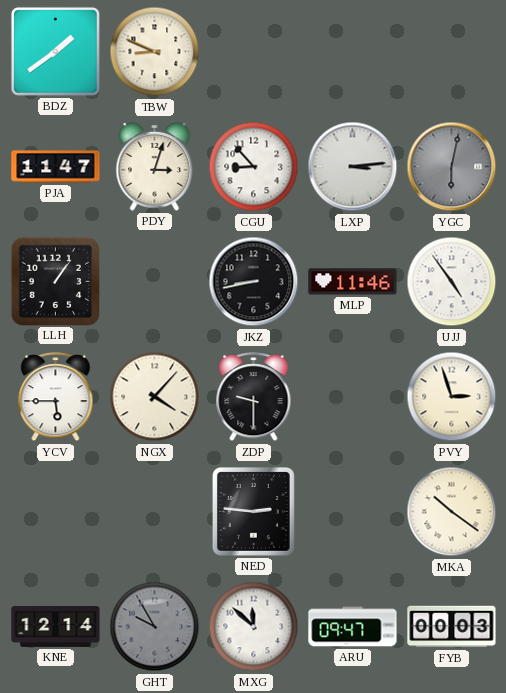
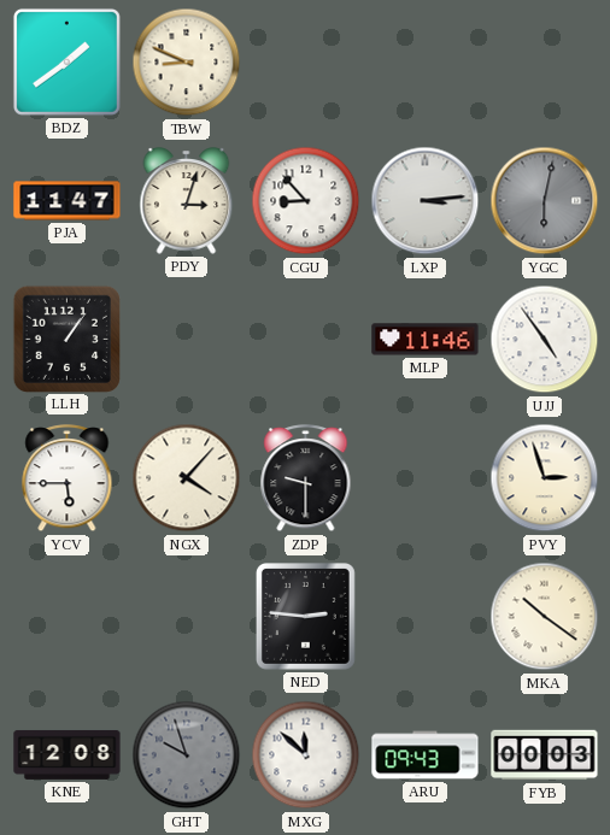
JKZ: 8:43 -> none (254, 282)
KNE: 12:14 -> 12:08 (68, 754)
GHT: 9:55 -> 9:57 (187, 755)
ARU: 09:47 -> 09:43 (426, 755)
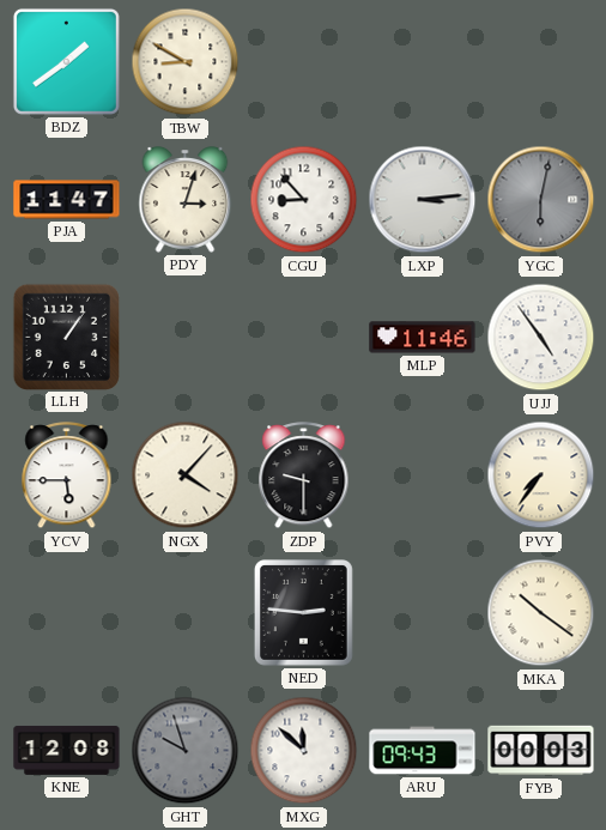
TBW: 8:49 -> 8:50 (186, 62)
PVY: 2:57 -> 7:36 (541, 475)
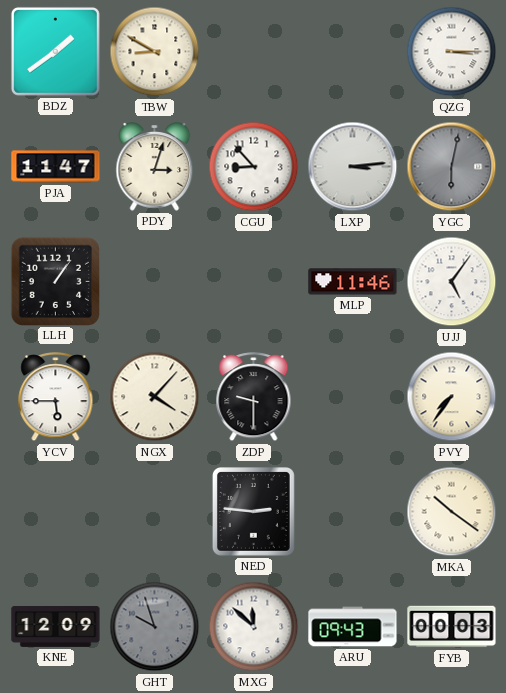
QZG: none -> 3:15 (452, 52)
UJJ: 4:54 -> 5:06 (452, 282)
KNE: 12:08 -> 12:09 (56, 626)
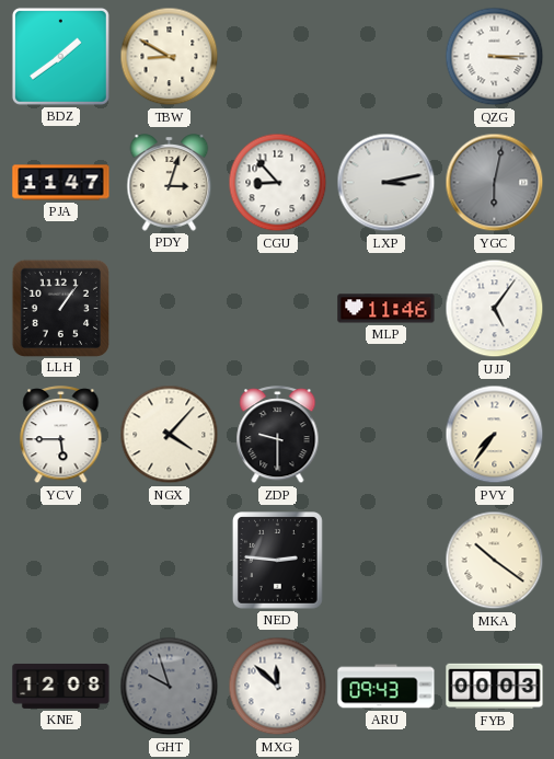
LXP: 3:14 -> 3:13 (386, 183)
KNE: 12:09 -> 12:08 (61, 686)
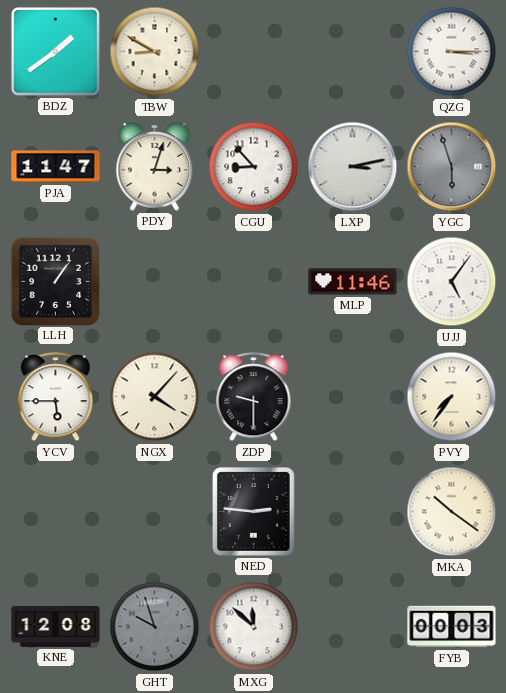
YGC: 6:02 -> 5:57 (452, 167)
ARU: 09:43 -> none (386, 687)
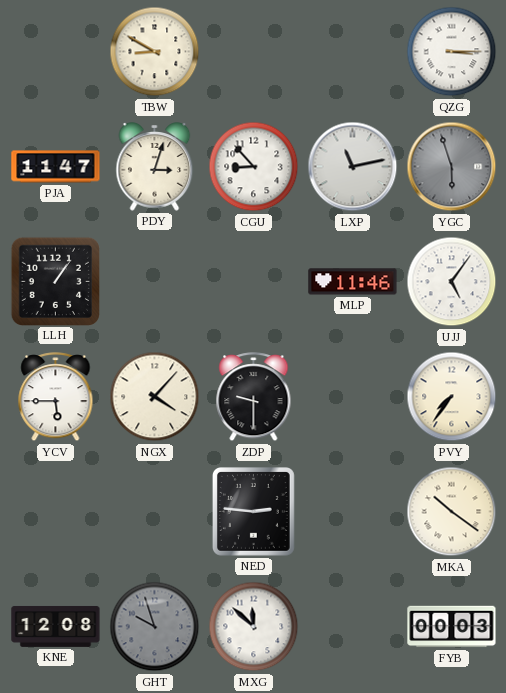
BDZ: 1:39 -> none (55, 51)
LXP: 3:13 -> 11:13 (353, 167)
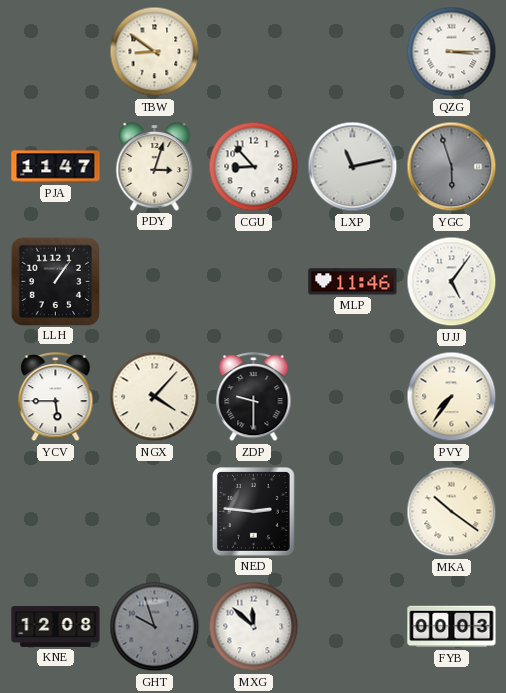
TBW: 8:50 -> 8:51 (155, 52)
